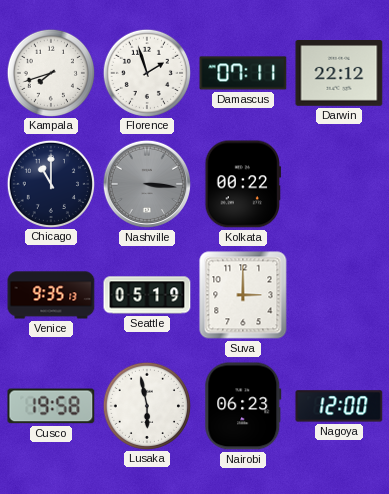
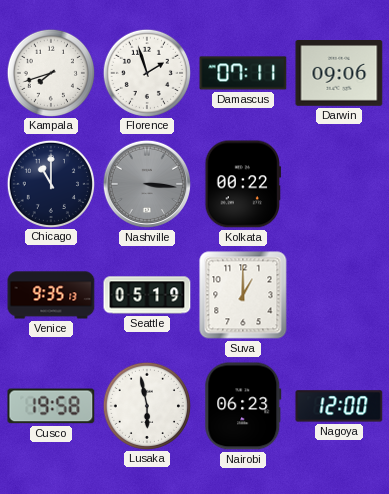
Darwin: 22:12 -> 09:06 (339, 74)
Suva: 3:00 -> 1:00 (243, 295)
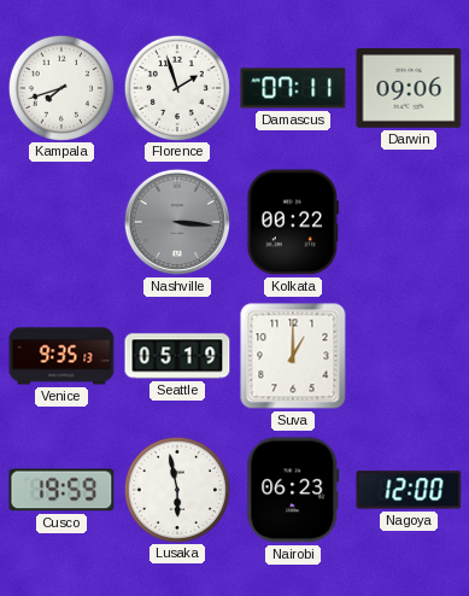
Chicago: 11:00 -> none (50, 183)
Cusco: 19:58 -> 19:59 (61, 490)
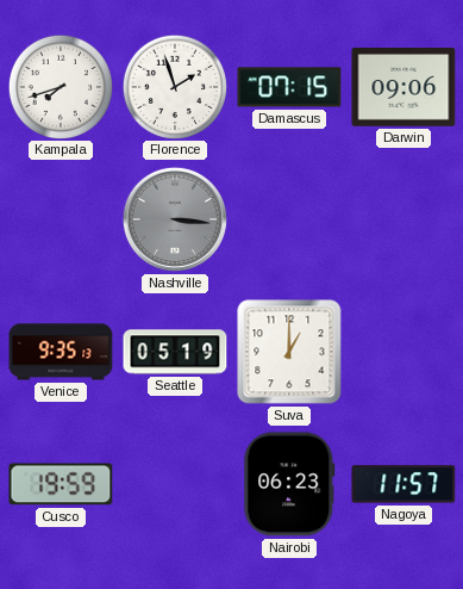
Damascus: 07:11 -> 07:15 (289, 87)
Kolkata: 00:22 -> none (293, 222)
Lusaka: 5:58 -> none (176, 489)
Nagoya: 12:00 -> 11:57 (403, 484)
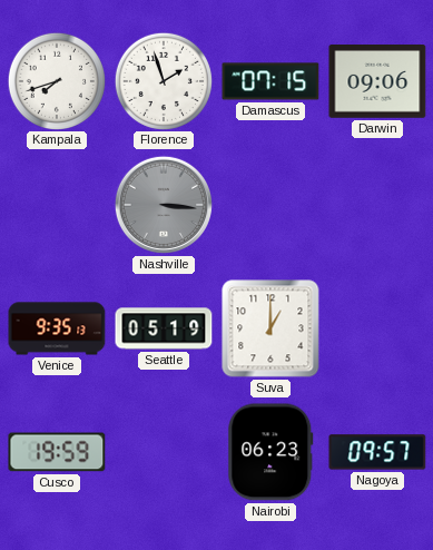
Nagoya: 11:57 -> 09:57 (377, 452)
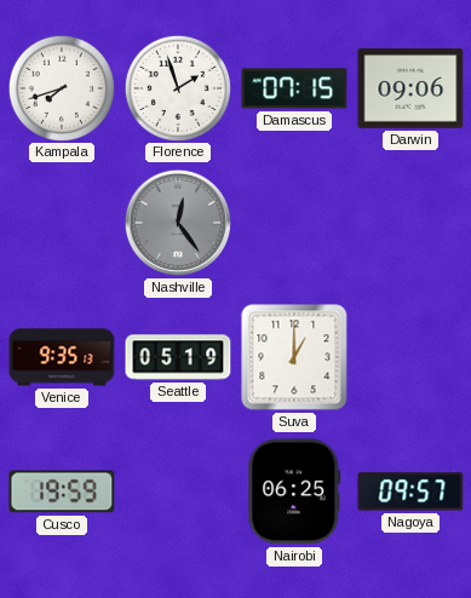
Nashville: 3:16 -> 12:24 (178, 223)
Nairobi: 06:23 -> 06:25 (294, 491)
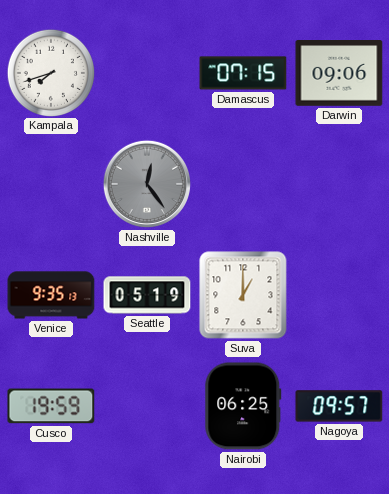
Florence: 1:57 -> none (177, 87)
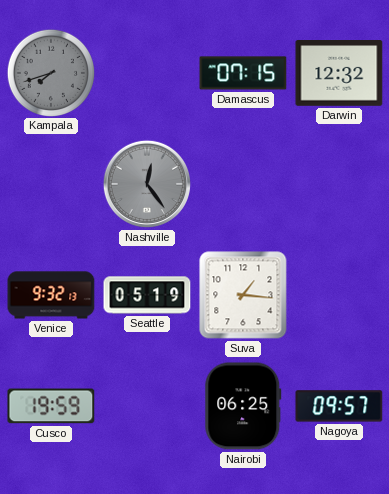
Kampala dial: white -> grey (50, 72)
Darwin: 09:06 -> 12:32 (339, 74)
Venice: 9:35 -> 9:32 (51, 295)
Suva: 1:00 -> 1:16 (243, 295)
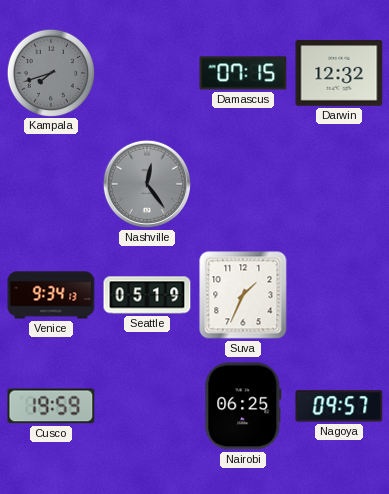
Venice: 9:32 -> 9:34 (51, 295)
Suva: 1:16 -> 1:34 (243, 295)
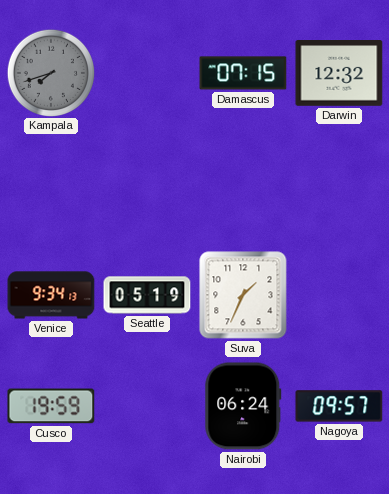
Nashville: 12:24 -> none (147, 184)
Nairobi: 06:25 -> 06:24 (243, 406)
